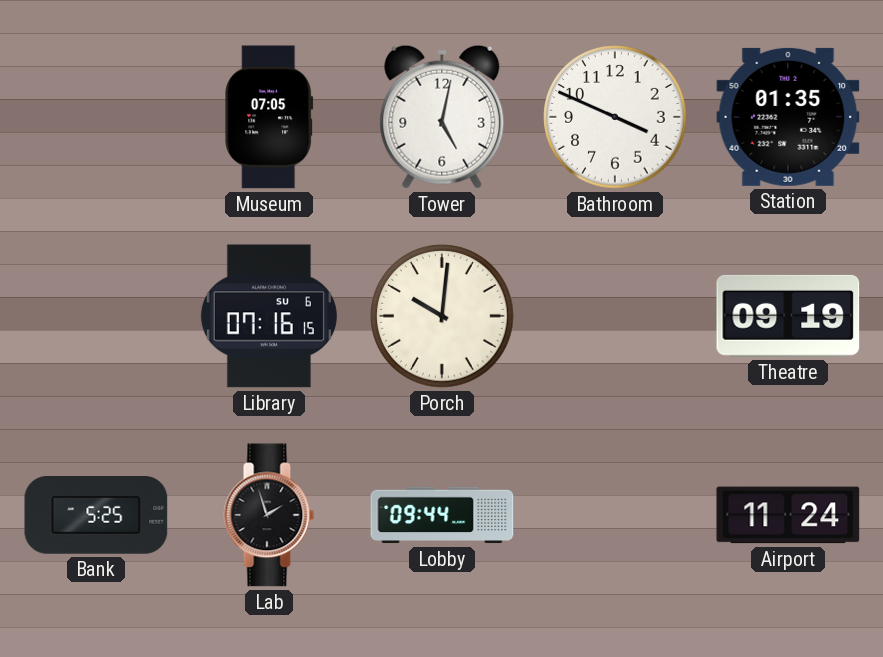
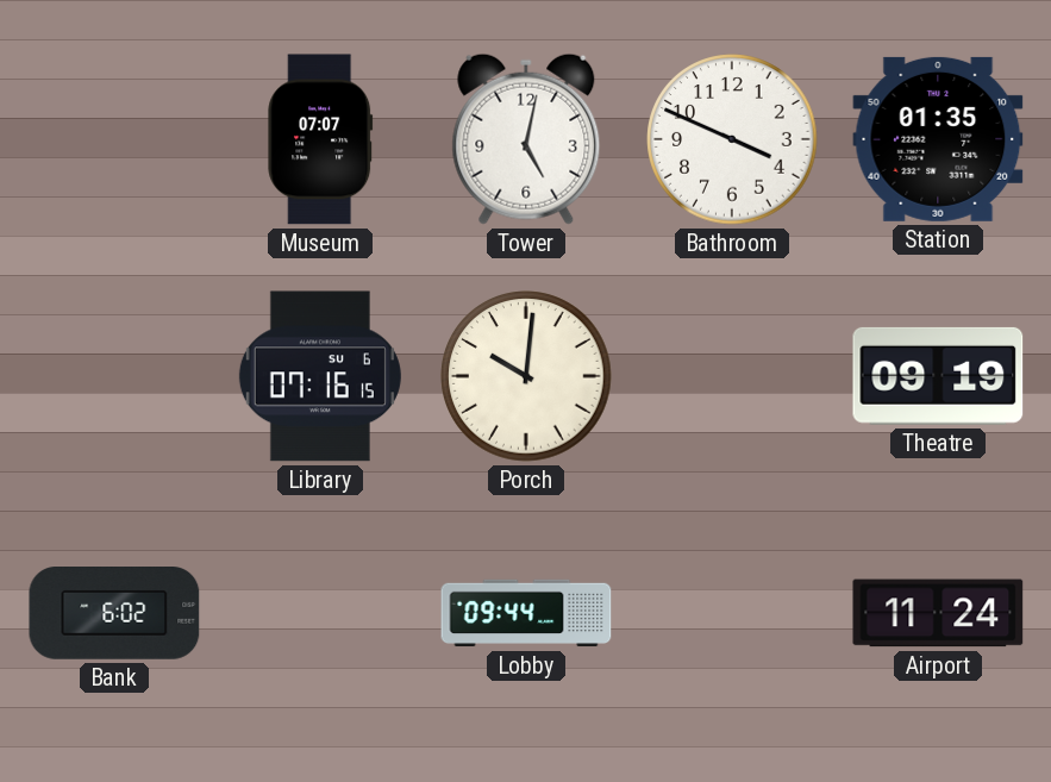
Museum: 07:05 -> 07:07 (320, 139)
Bank: 5:25 -> 6:02 (114, 614)
Lab: 1:57 -> none (269, 515)
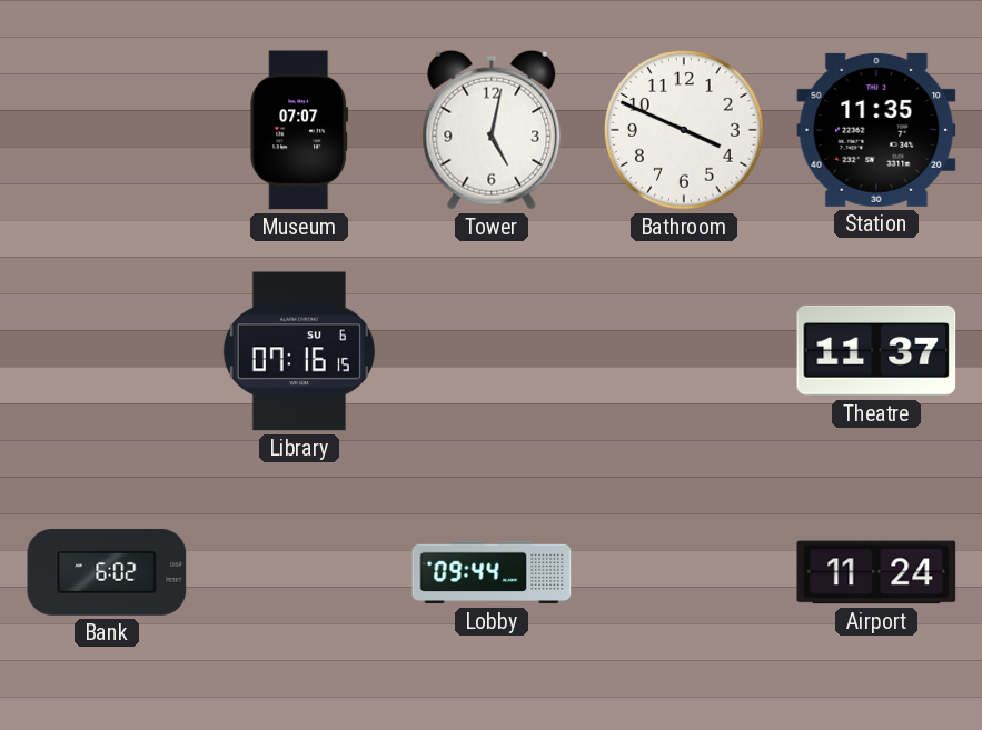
Station: 01:35 -> 11:35 (876, 130)
Porch: 10:01 -> none (526, 376)
Theatre: 09:19 -> 11:37 (876, 351)
